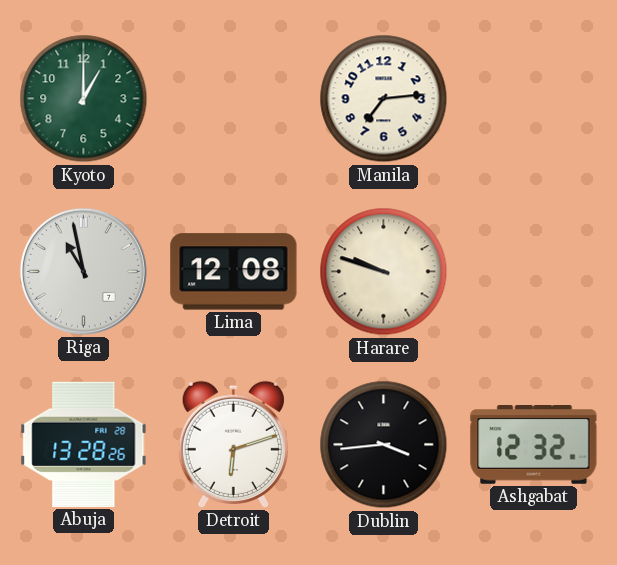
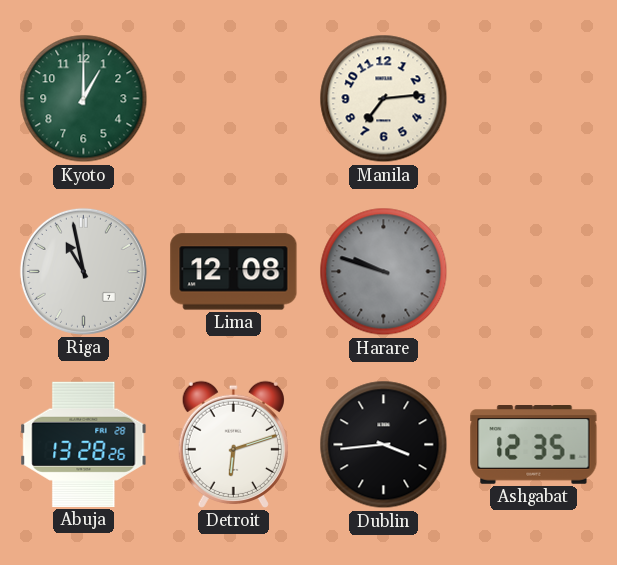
Harare dial: cream -> grey (384, 272)
Ashgabat: 12:32 -> 12:35 (534, 445)
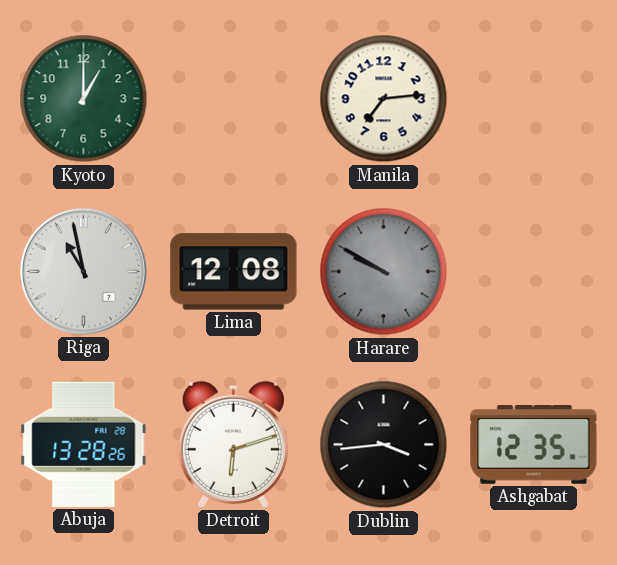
Harare: 9:48 -> 9:50 (384, 272)
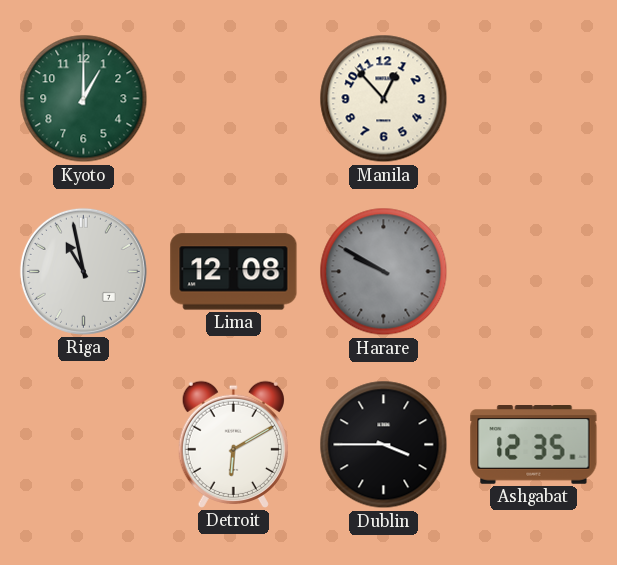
Manila: 7:14 -> 12:53 (384, 99)
Abuja: 13:28 -> none (84, 444)
Detroit: 6:12 -> 6:10 (233, 444)
Dublin: 3:44 -> 3:45 (384, 445)
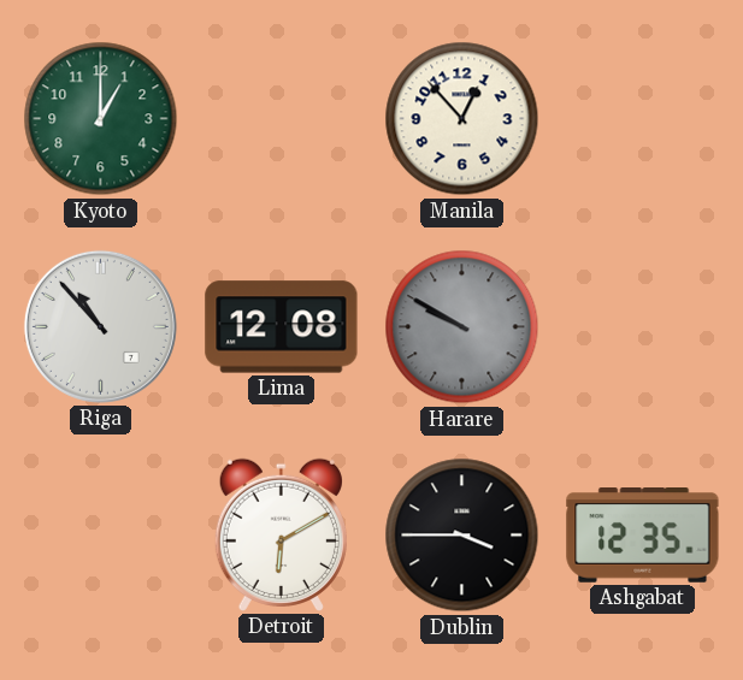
Riga: 10:58 -> 10:53 (100, 326)
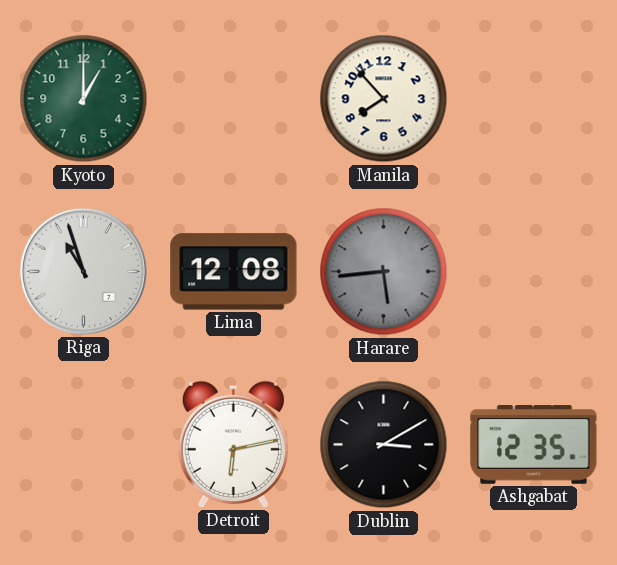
Manila: 12:53 -> 7:53 (384, 99)
Riga: 10:53 -> 10:57 (83, 271)
Harare: 9:50 -> 5:44 (384, 272)
Detroit: 6:10 -> 6:13 (233, 444)
Dublin: 3:45 -> 3:10 (384, 445)
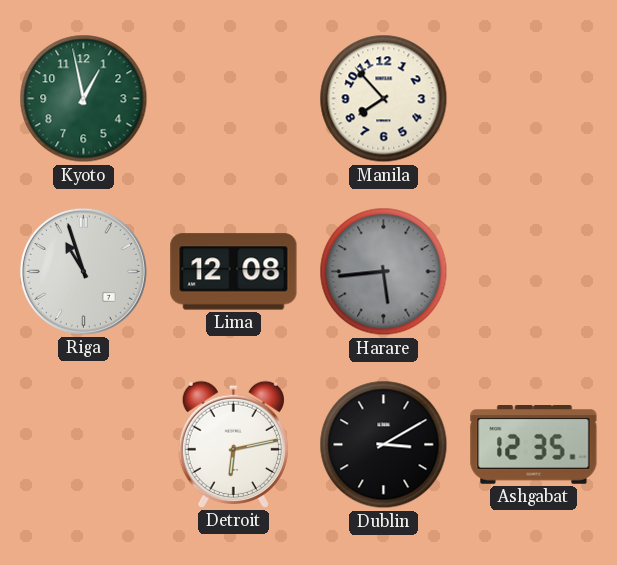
Kyoto: 1:00 -> 12:58 (84, 99)
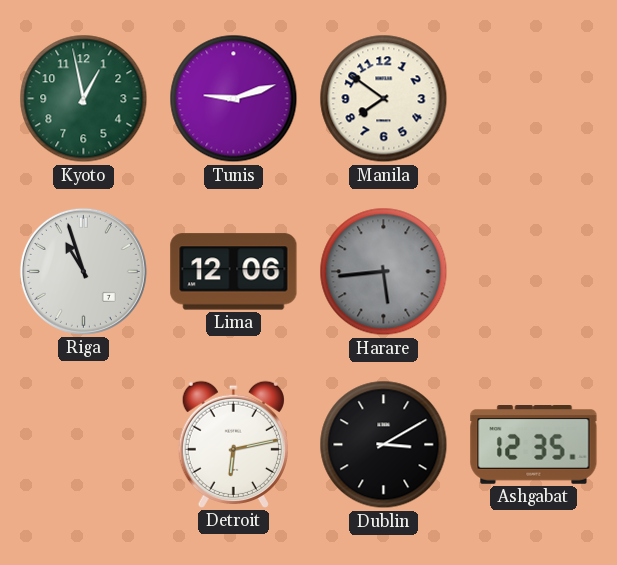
Tunis: none -> 9:12 (234, 99)
Manila: 7:53 -> 7:51 (384, 99)
Lima: 12:08 -> 12:06 (234, 272)
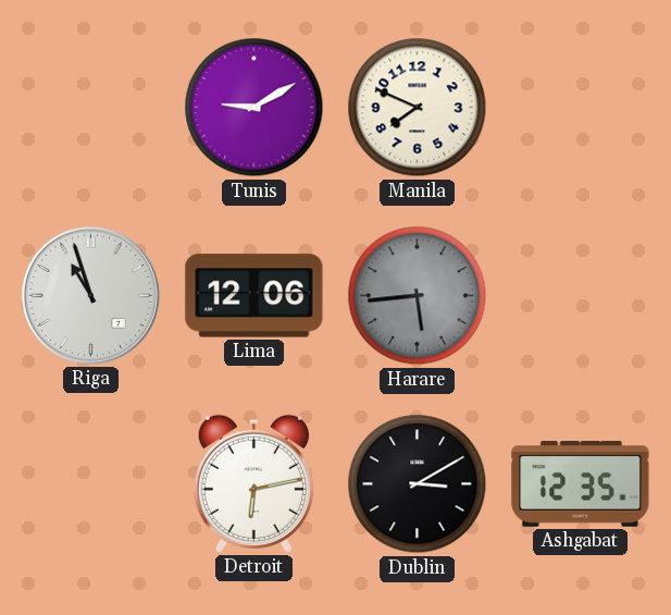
Kyoto: 12:58 -> none (84, 99)
Tunis: 9:12 -> 9:10 (254, 108)
Manila: 7:51 -> 7:49 (418, 108)
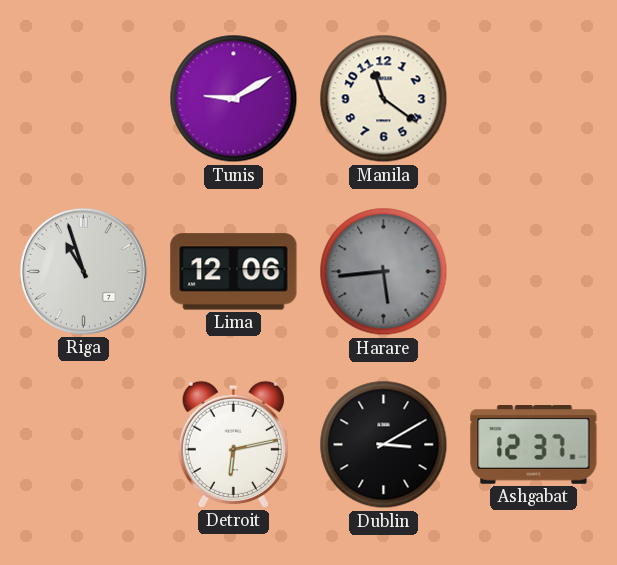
Manila: 7:49 -> 11:21 (384, 99)
Ashgabat: 12:35 -> 12:37 (534, 445)
